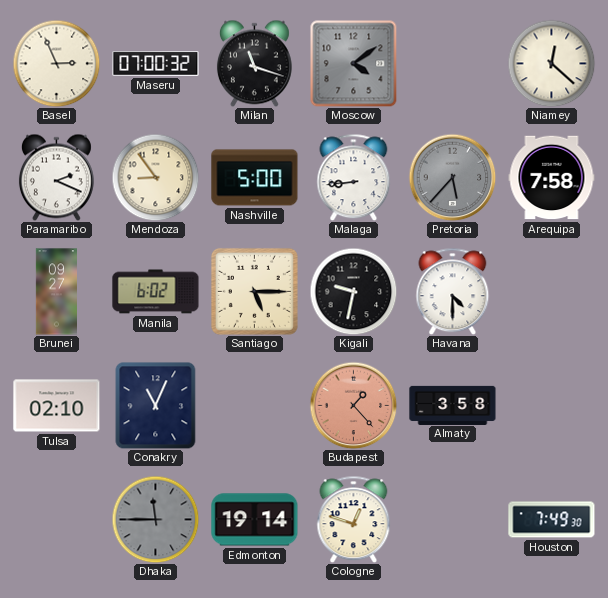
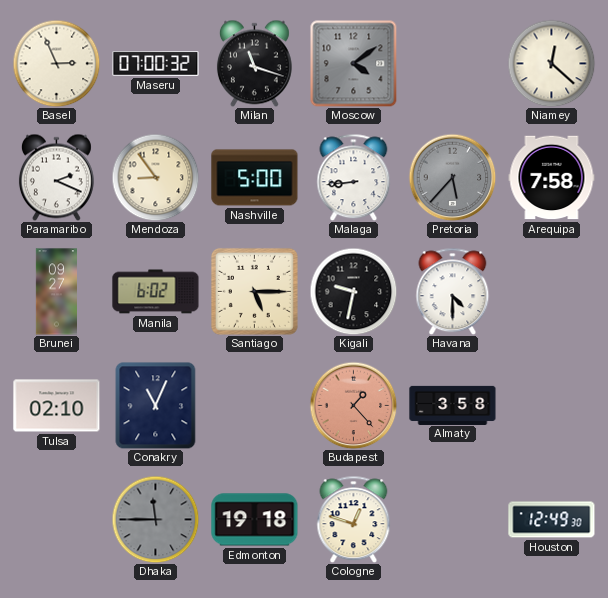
Edmonton: 19:14 -> 19:18 (255, 520)
Houston: 7:49 -> 12:49 (552, 520)
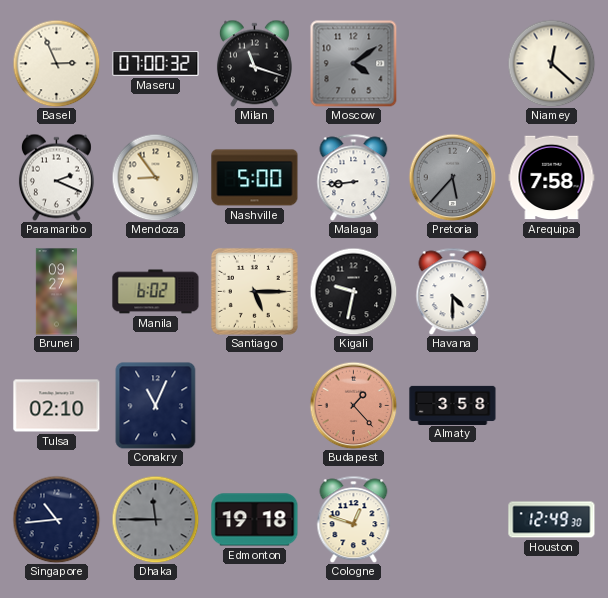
Singapore: none -> 10:44 (56, 519)
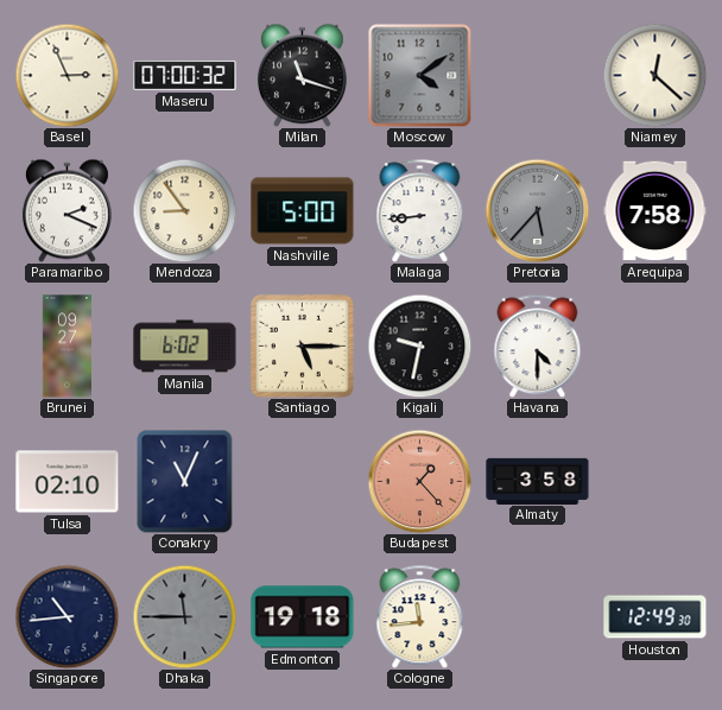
Cologne: 12:48 -> 11:44 (420, 616)
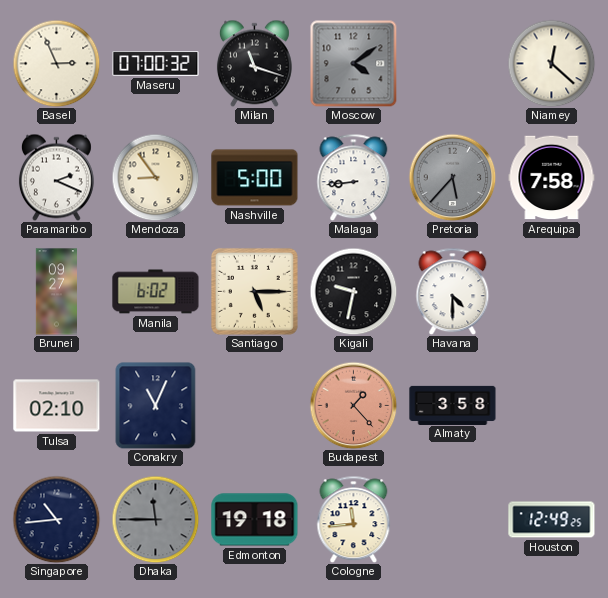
Houston: 12:49:30 -> 12:49:25 (552, 520)
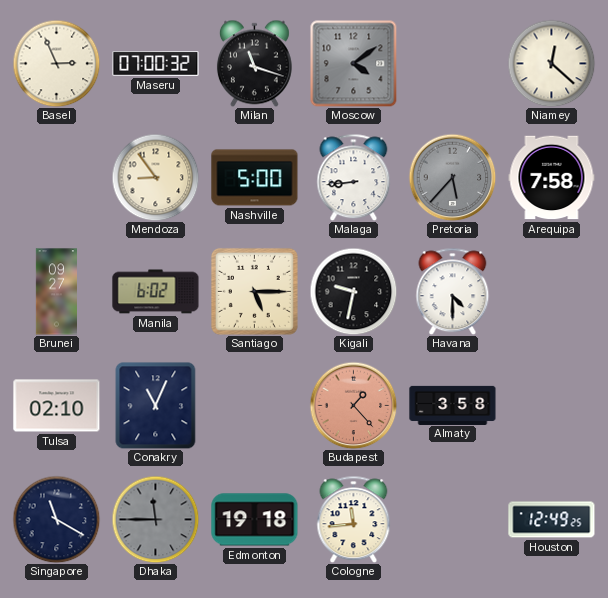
Paramaribo: 2:19 -> none (56, 177)
Singapore: 10:44 -> 11:20 (56, 519)
